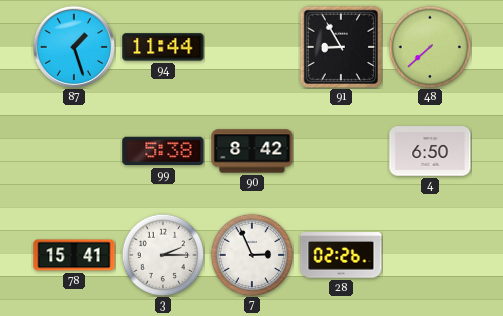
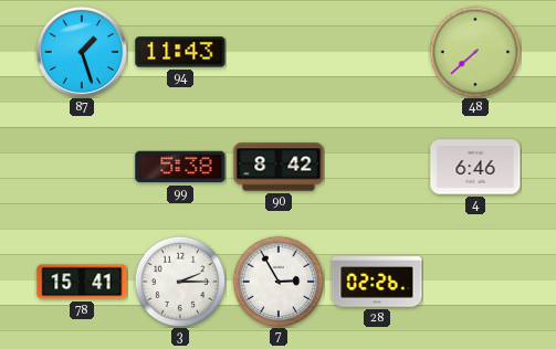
94: 11:44 -> 11:43 (180, 52)
91: 8:55 -> none (341, 47)
4: 6:50 -> 6:46 (475, 167)
7: 2:56 -> 2:55 (279, 282)
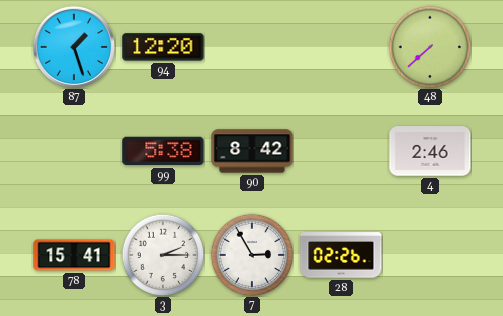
94: 11:43 -> 12:20 (163, 47)
4: 6:46 -> 2:46 (430, 151)
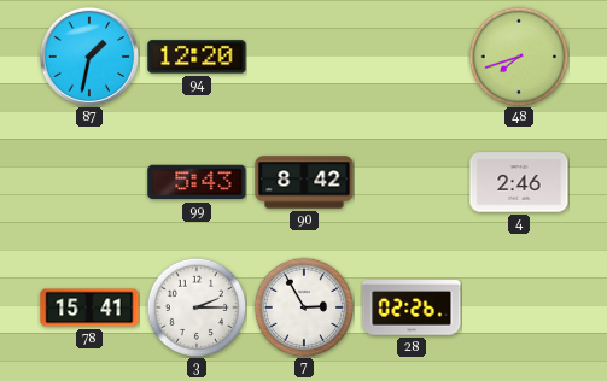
87: 1:27 -> 1:32 (89, 57)
48: 7:38 -> 7:42 (519, 57)
99: 5:38 -> 5:43 (197, 182)
